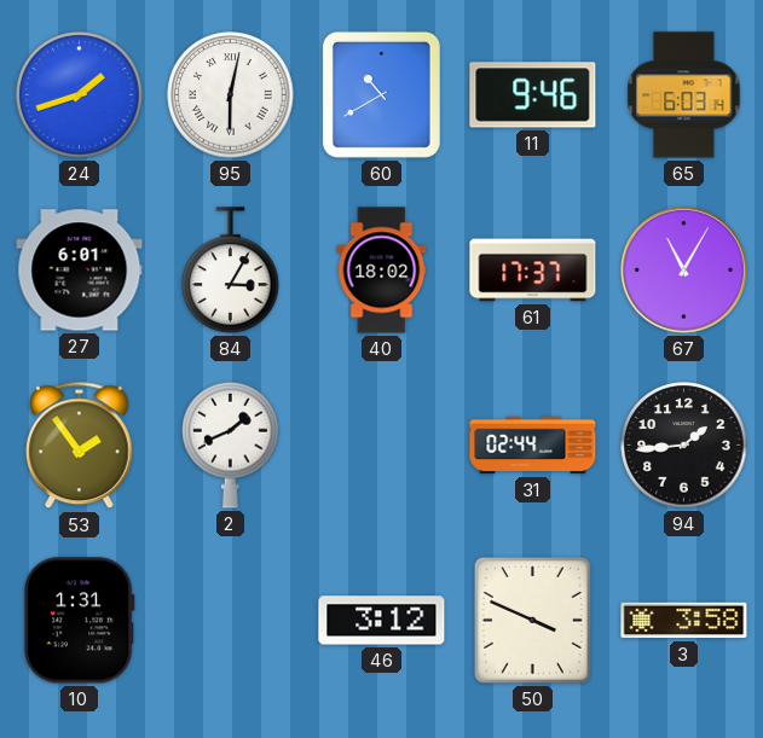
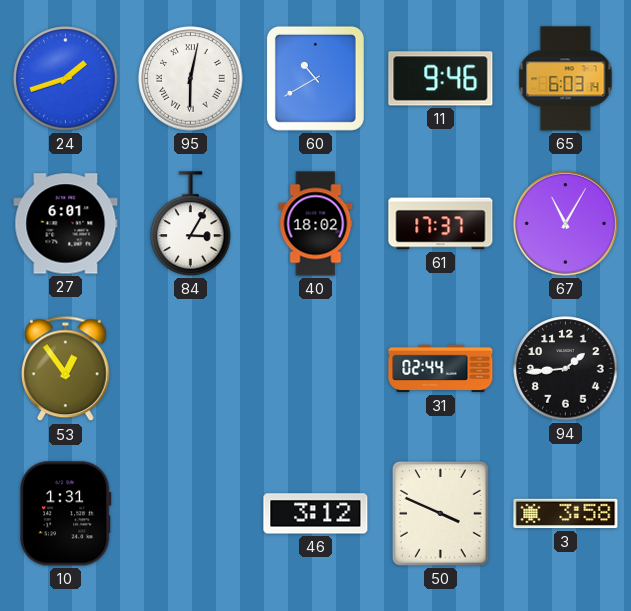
53: 1:54 -> 12:54 (66, 369)
2: 1:41 -> none (231, 444)
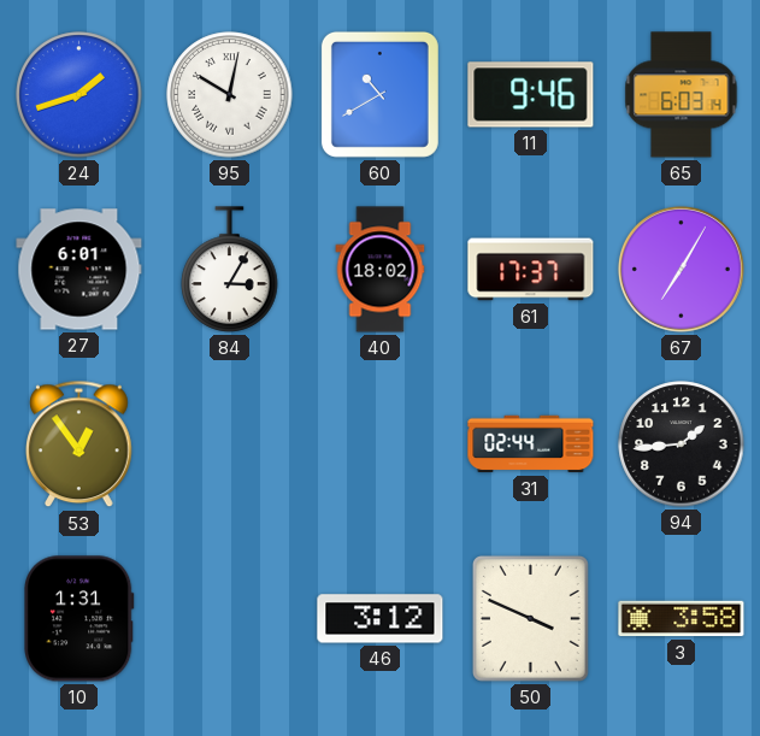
95: 6:02 -> 10:02 (230, 95)
67: 11:05 -> 7:05 (681, 269)
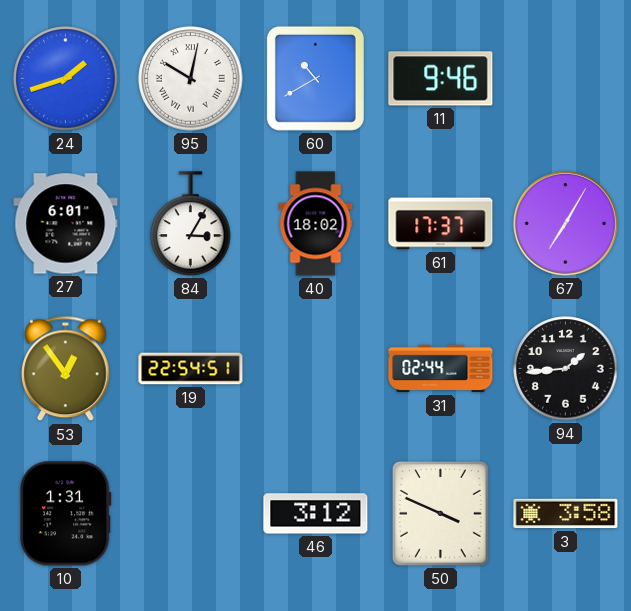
65: 6:03 -> none (682, 95)
19: none -> 22:54 (191, 369)
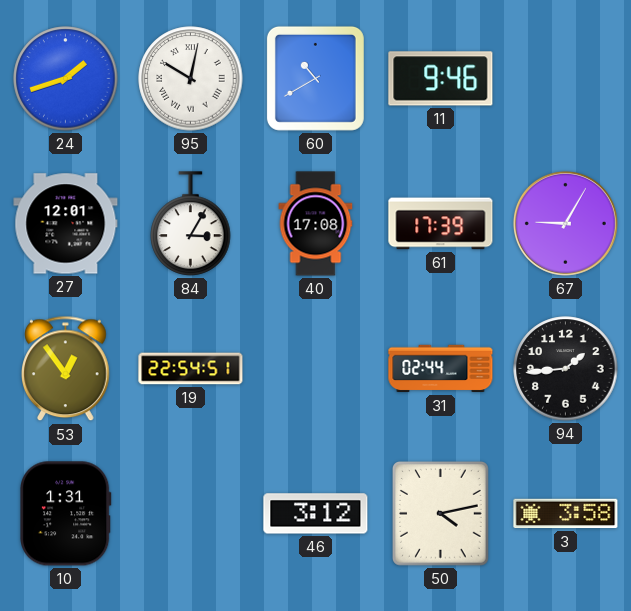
27: 6:01 -> 12:01 (66, 224)
40: 18:02 -> 17:08 (316, 224)
61: 17:37 -> 17:39 (441, 224)
67: 7:05 -> 9:05 (565, 223)
50: 3:49 -> 4:13 (440, 514)
